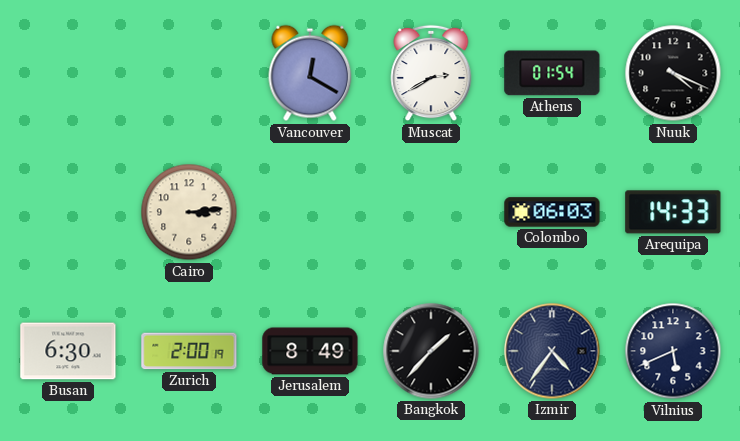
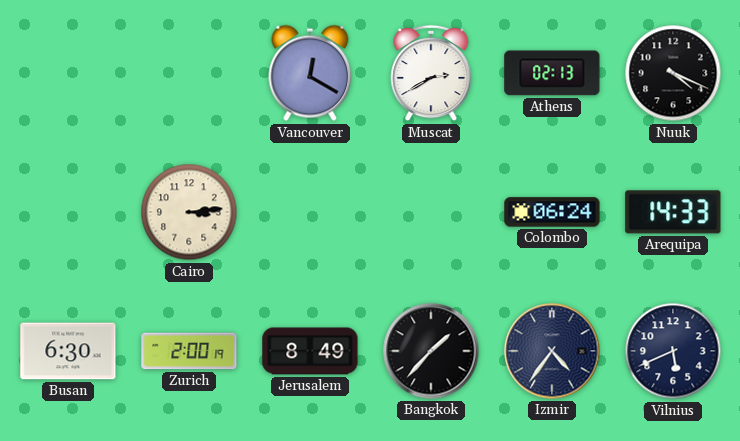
Athens: 01:54 -> 02:13 (552, 73)
Colombo: 06:03 -> 06:24 (552, 212)
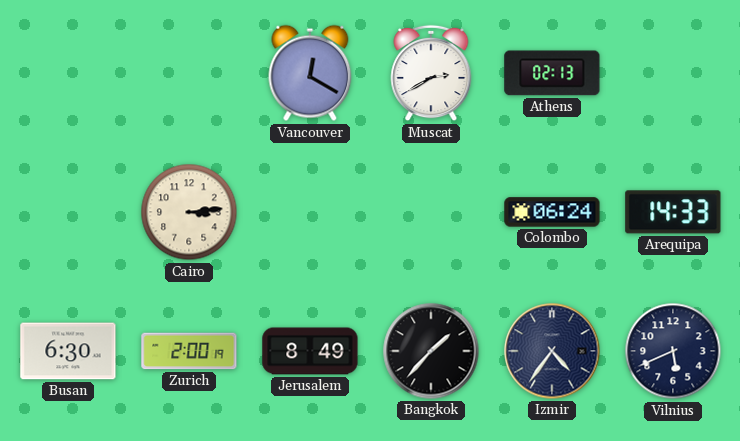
Nuuk: 4:19 -> none (673, 73)
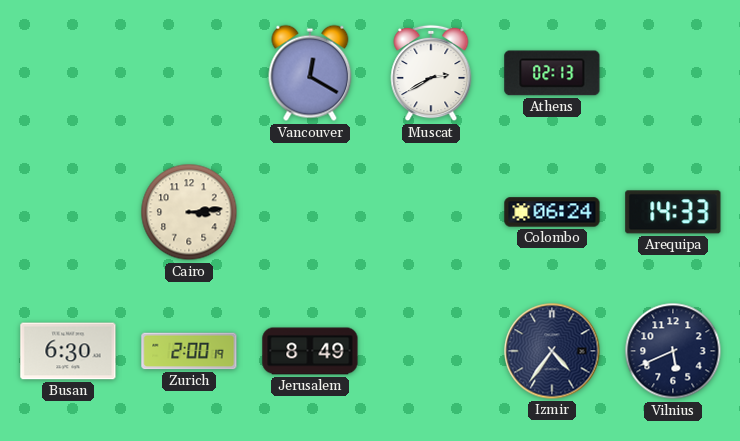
Bangkok: 1:37 -> none (431, 351)
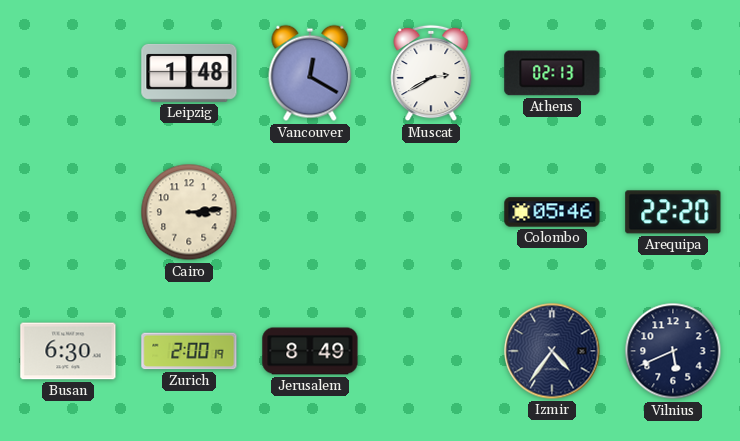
Leipzig: none -> 1:48 (189, 73)
Colombo: 06:24 -> 05:46 (552, 212)
Arequipa: 14:33 -> 22:20 (673, 212)
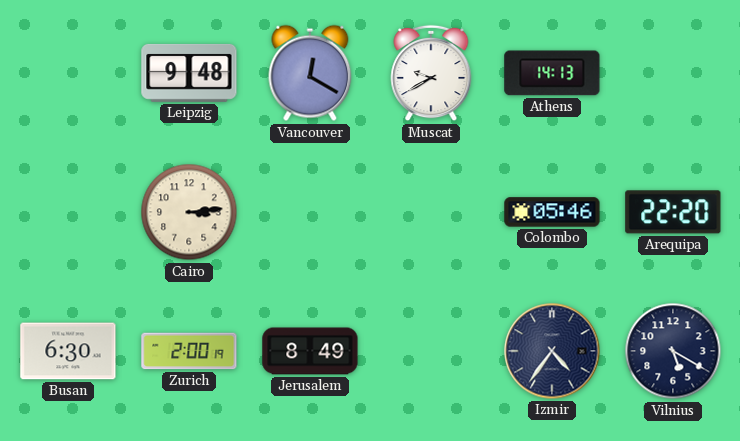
Leipzig: 1:48 -> 9:48 (189, 73)
Muscat: 2:40 -> 9:40 (431, 73)
Athens: 02:13 -> 14:13 (552, 73)
Vilnius: 5:41 -> 5:20 (673, 351)
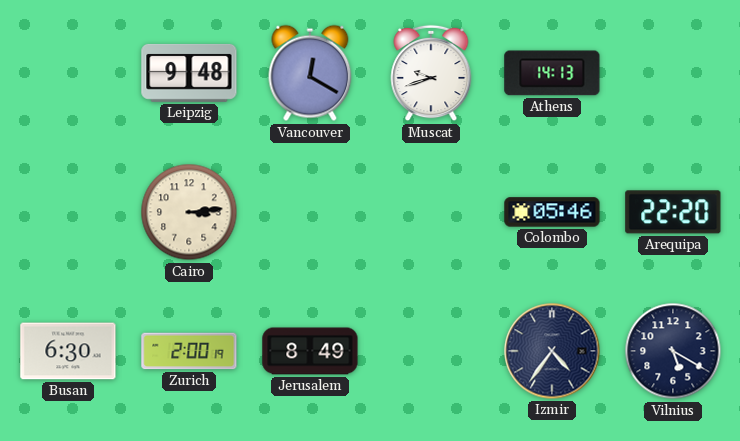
Muscat: 9:40 -> 9:42 (431, 73)
